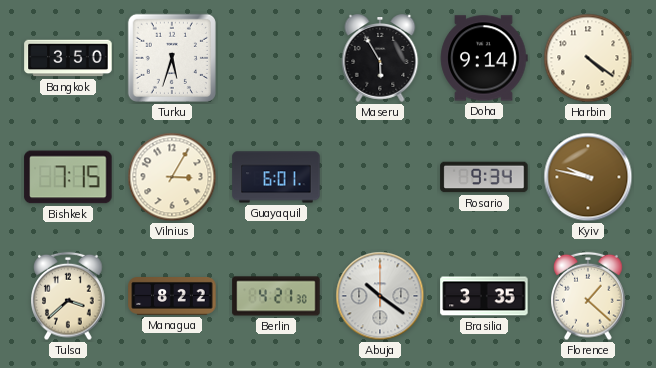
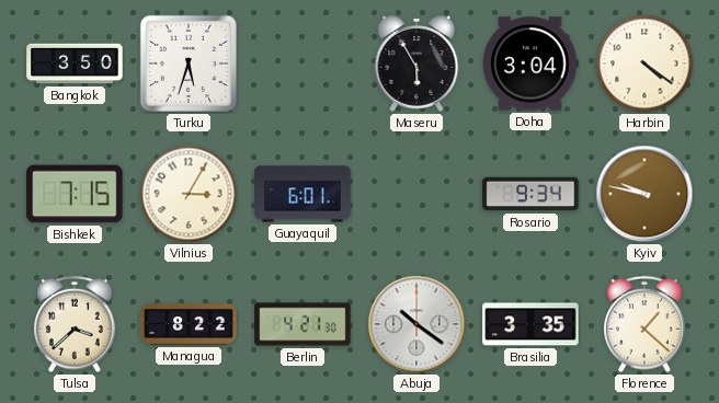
Doha: 9:14 -> 3:04 (530, 64)
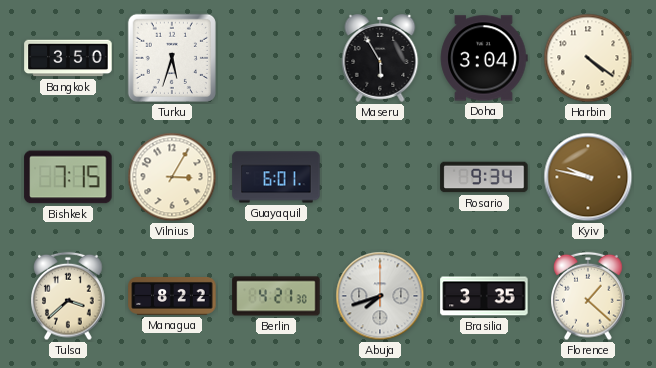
Abuja: 10:21 -> 7:42 (380, 296)
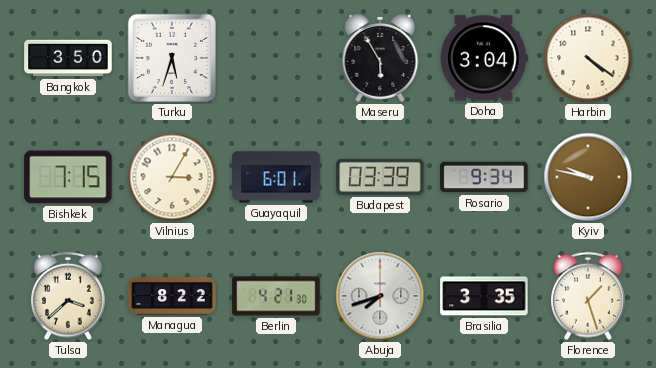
Budapest: none -> 03:39 (380, 177)
Florence: 1:22 -> 1:27 (588, 296)
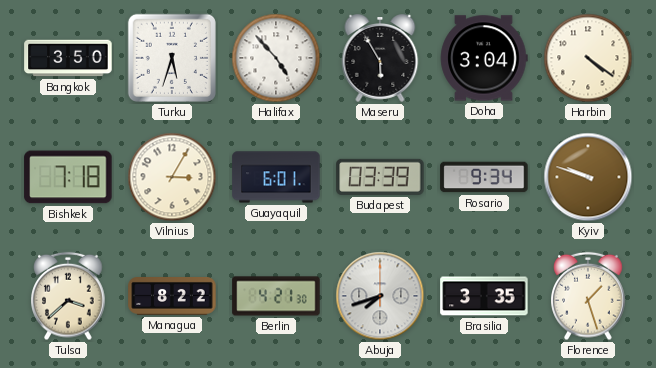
Halifax: none -> 4:53 (276, 58)
Bishkek: 7:15 -> 7:18 (68, 177)
Kyiv: 9:47 -> 9:48 (588, 177)
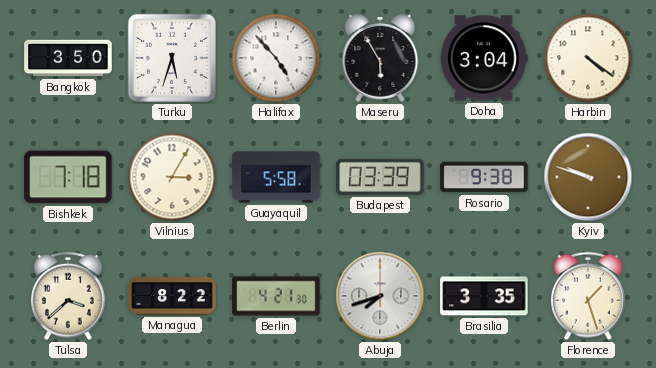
Guayaquil: 6:01 -> 5:58 (276, 177)
Rosario: 9:34 -> 9:38 (484, 177)
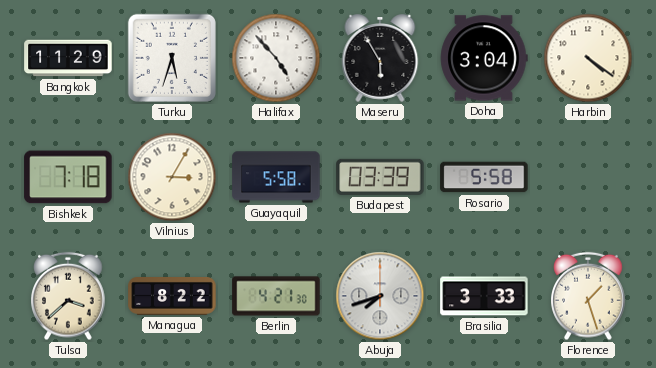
Bangkok: 3:50 -> 11:29 (68, 58)
Rosario: 9:38 -> 5:58 (484, 177)
Kyiv: 9:48 -> none (588, 177)
Brasilia: 3:35 -> 3:33 (484, 296)
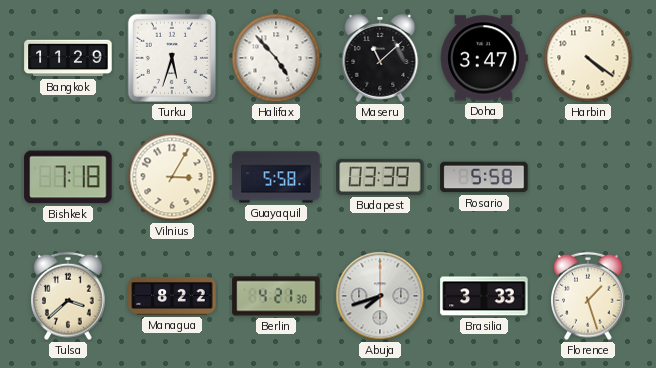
Maseru: 5:55 -> 11:08 (380, 58)
Doha: 3:04 -> 3:47 (484, 58)
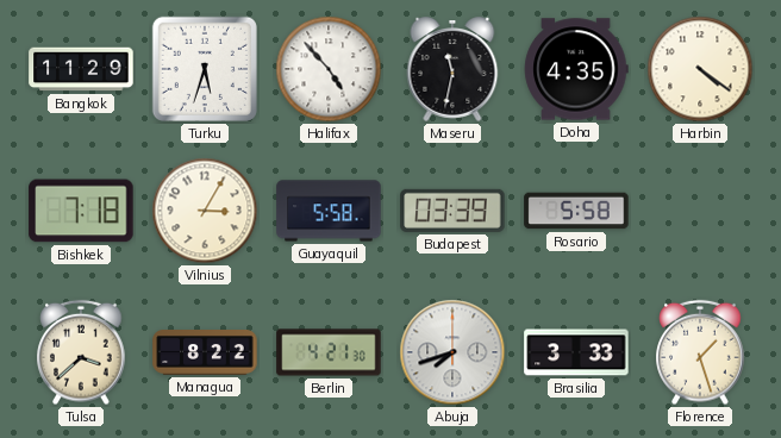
Maseru: 11:08 -> 11:32 (452, 69)
Doha: 3:47 -> 4:35 (576, 69)
